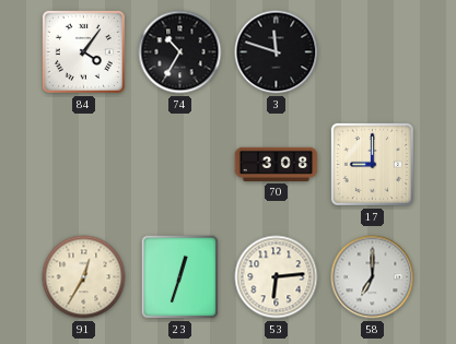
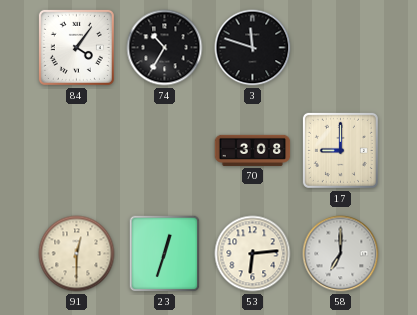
91: 12:35 -> 12:30 (77, 254)
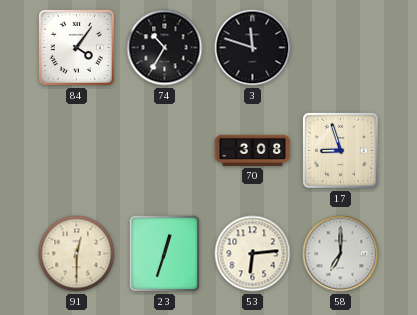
17: 9:00 -> 8:57 (340, 150)
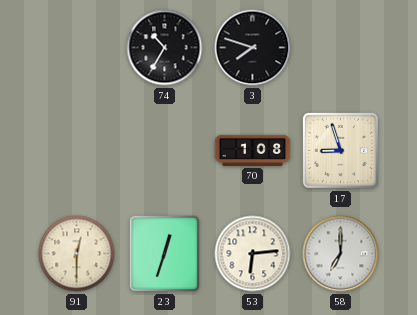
84: 4:06 -> none (76, 47)
3: 11:48 -> 7:48 (253, 48)
70: 3:08 -> 1:08 (253, 150)
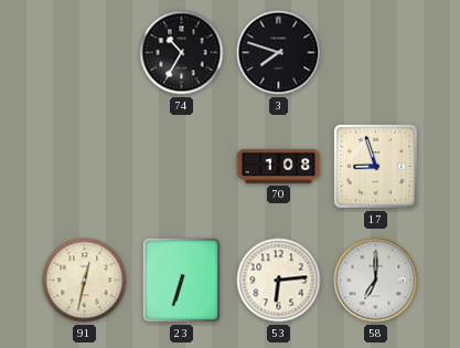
91: 12:30 -> 12:32 (85, 281)
23: 12:33 -> 6:33 (182, 281)
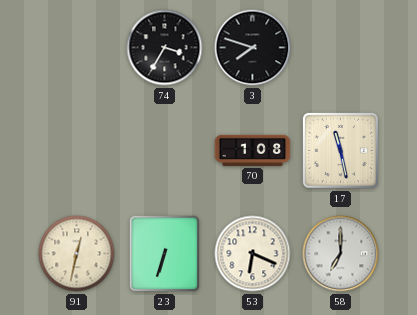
74: 10:35 -> 3:35 (165, 48)
17: 8:57 -> 11:28 (340, 150)
53: 6:14 -> 6:19 (253, 254)
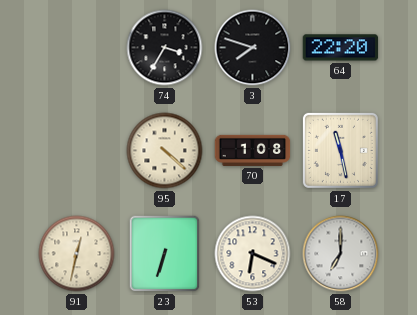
64: none -> 22:20 (341, 48)
95: none -> 4:22 (165, 151)
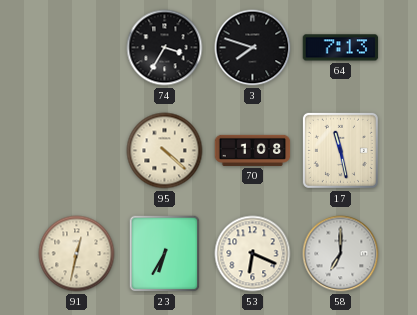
64: 22:20 -> 7:13 (341, 48)
23: 6:33 -> 6:35 (165, 254)
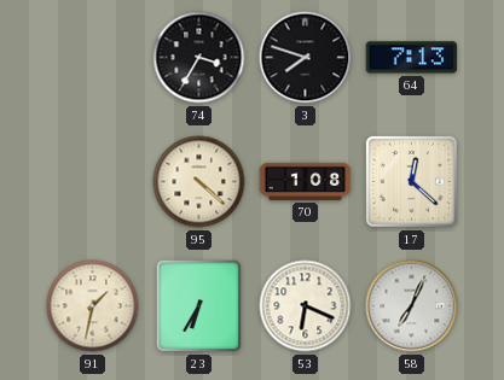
17: 11:28 -> 12:22 (411, 181)
91: 12:32 -> 1:32 (93, 306)
58: 7:00 -> 7:04 (412, 306)
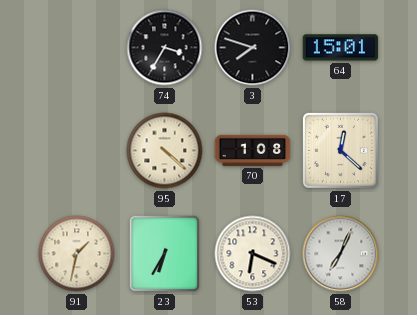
64: 7:13 -> 15:01 (341, 48)
